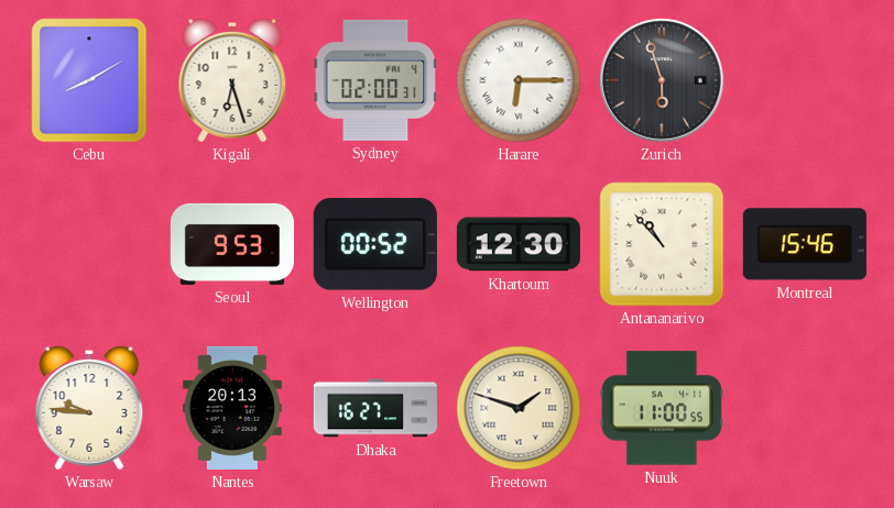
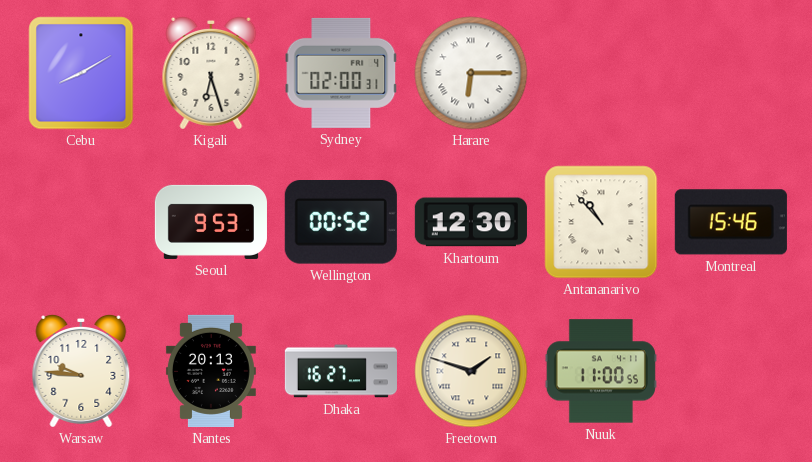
Zurich: 5:57 -> none (662, 80)
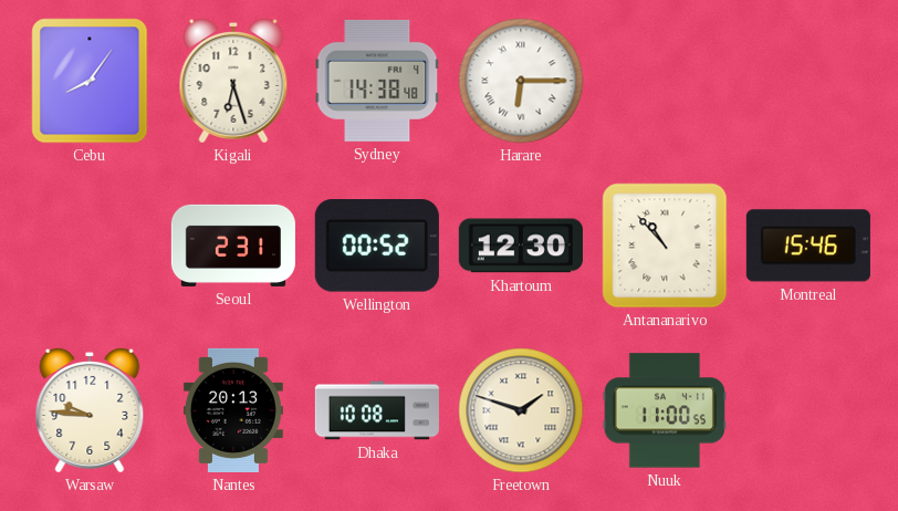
Cebu: 8:10 -> 8:06 (90, 81)
Sydney: 02:00 -> 14:38 (377, 81)
Seoul: 9:53 -> 2:31 (233, 246)
Dhaka: 16:27 -> 10:08 (377, 410)
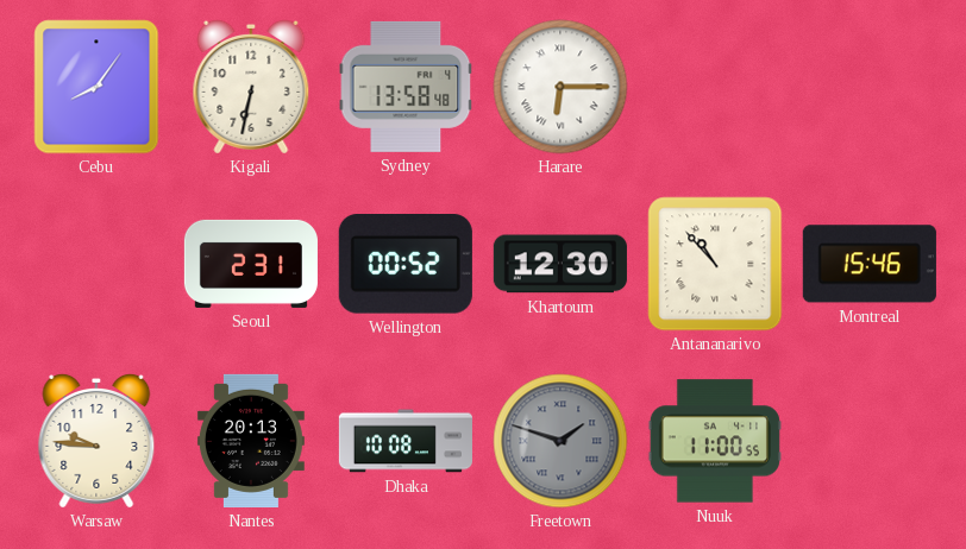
Kigali: 6:27 -> 6:32 (251, 87)
Sydney: 14:38 -> 13:58 (406, 87)
Freetown dial: cream -> grey (560, 441)
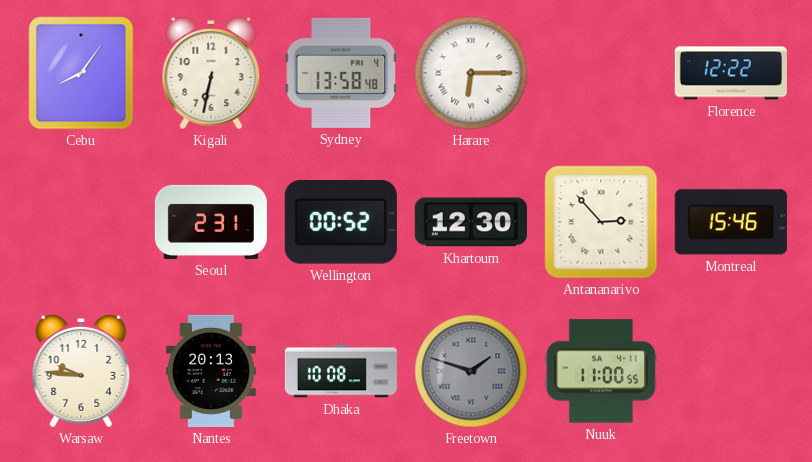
Florence: none -> 12:22 (731, 73)
Antananarivo: 10:53 -> 2:53 (601, 222)
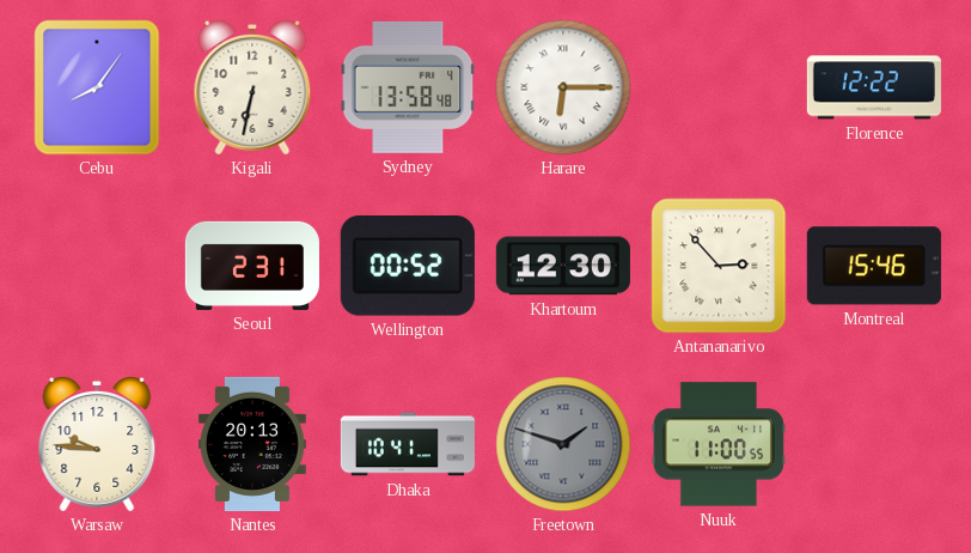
Dhaka: 10:08 -> 10:41 (408, 444)
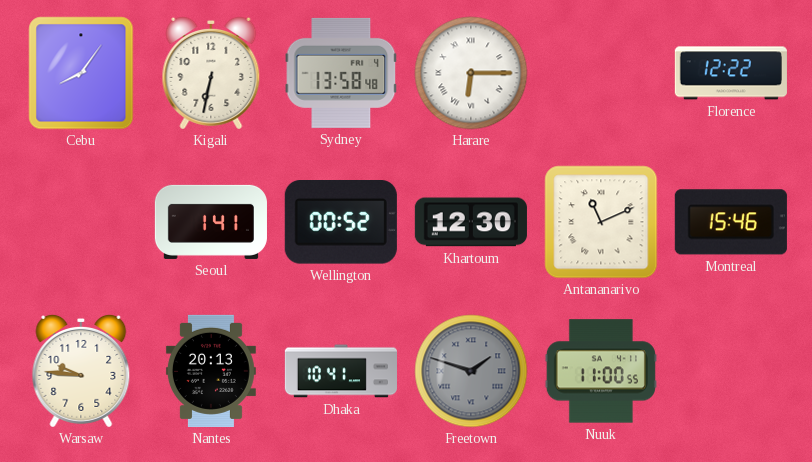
Seoul: 2:31 -> 1:41 (211, 222)
Antananarivo: 2:53 -> 11:11 (601, 222)
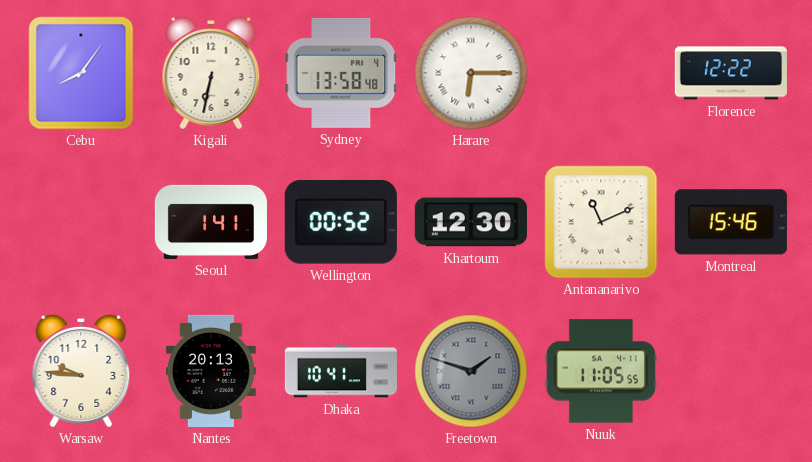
Nuuk: 11:00 -> 11:05 (601, 371)
